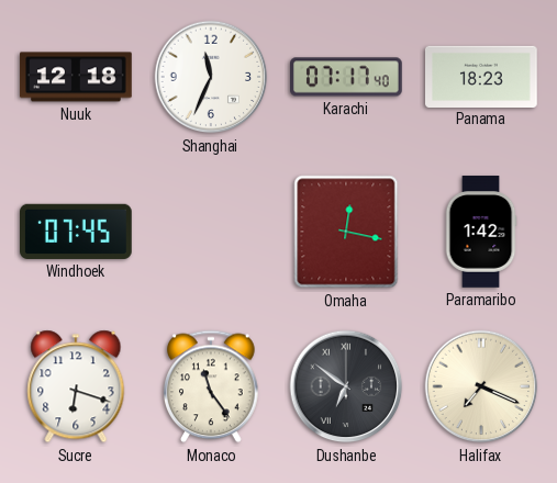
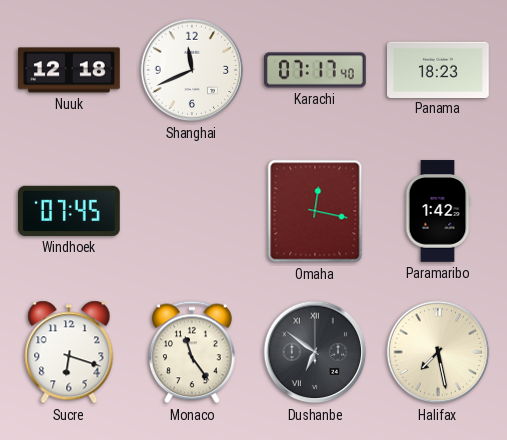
Shanghai: 11:34 -> 11:41 (192, 70)
Halifax: 7:19 -> 7:28 (438, 352)
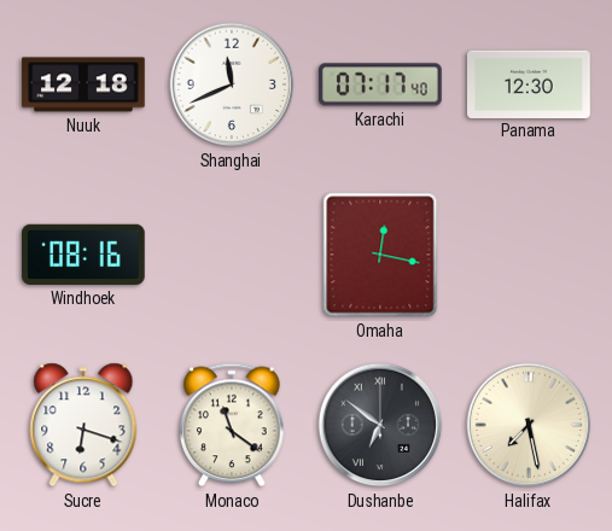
Panama: 18:23 -> 12:30 (529, 83)
Windhoek: 07:45 -> 08:16 (84, 255)
Paramaribo: 1:42 -> none (438, 211)
Monaco: 11:24 -> 11:21 (233, 425)
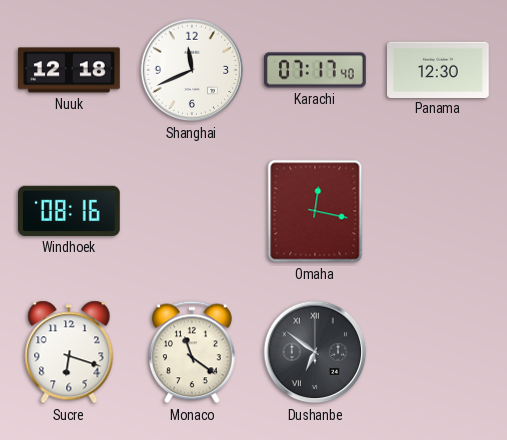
Halifax: 7:28 -> none (529, 425)
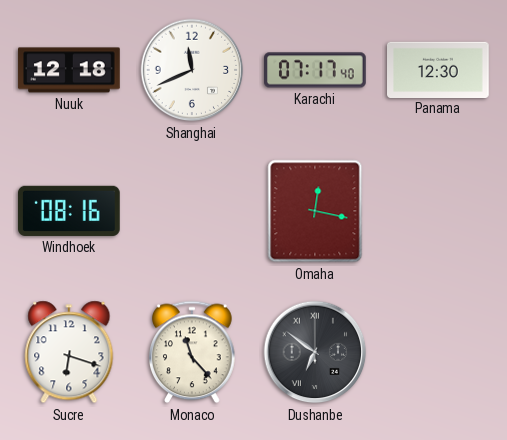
Monaco: 11:21 -> 11:23 (193, 352)
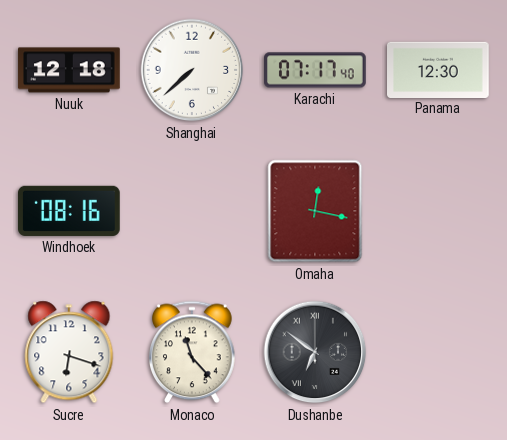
Shanghai: 11:41 -> 7:38 (192, 70)
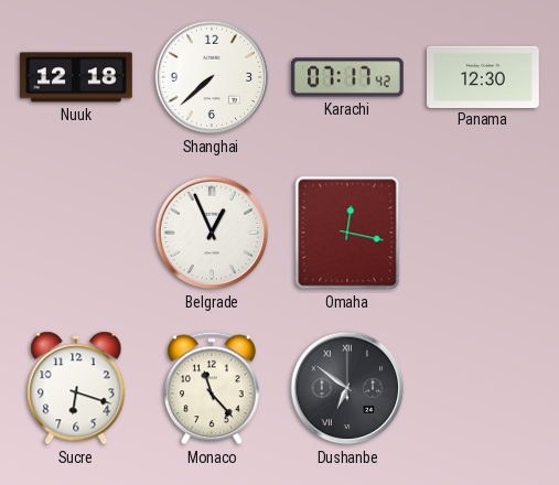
Karachi: 07:17:40 -> 07:17:42 (348, 77)
Windhoek: 08:16 -> none (70, 211)
Belgrade: none -> 12:56 (212, 233)
